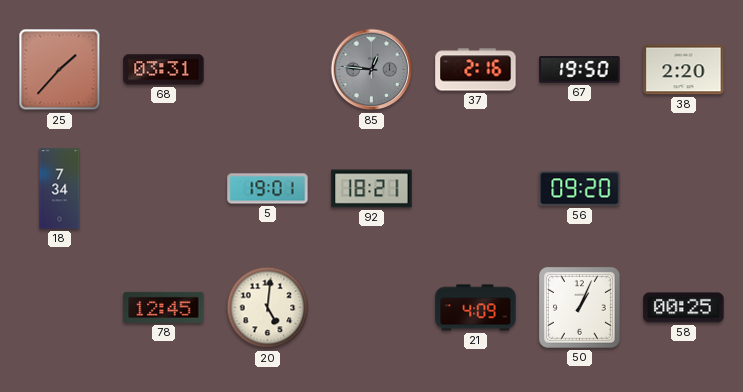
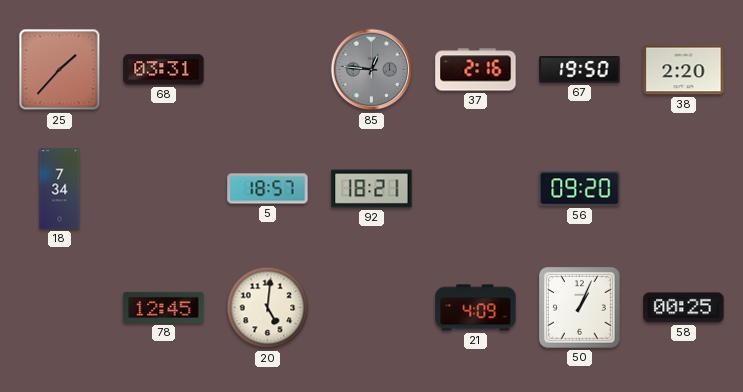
5: 19:01 -> 18:57 (268, 189)
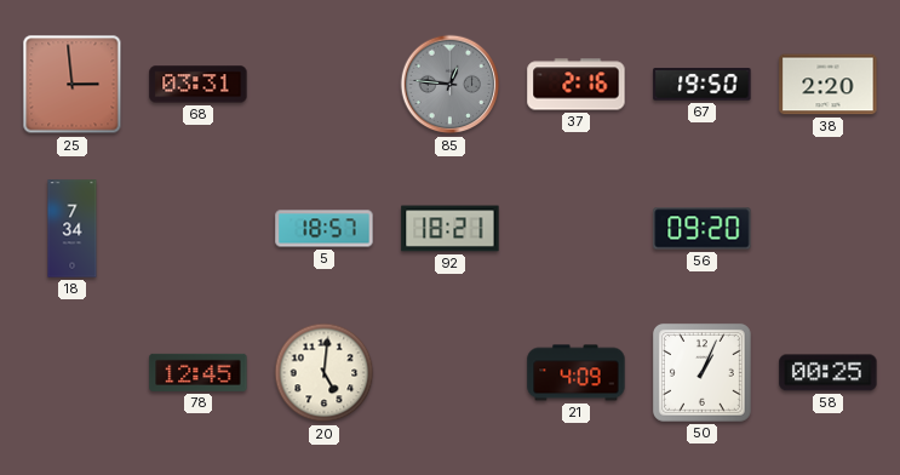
25: 1:37 -> 2:59 (73, 85)
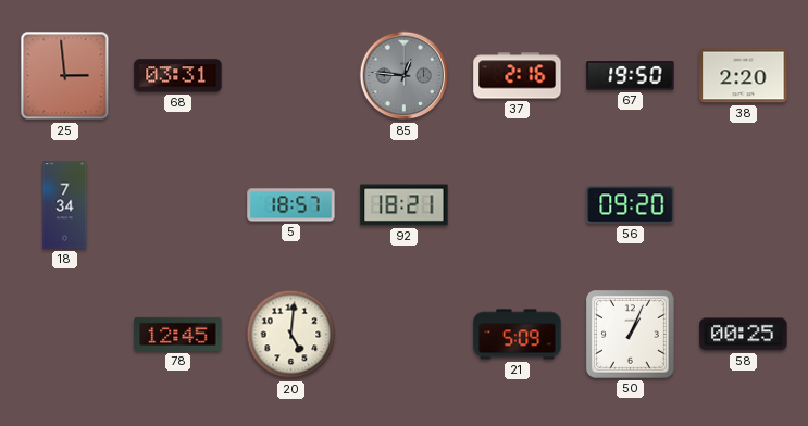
21: 4:09 -> 5:09 (518, 335)
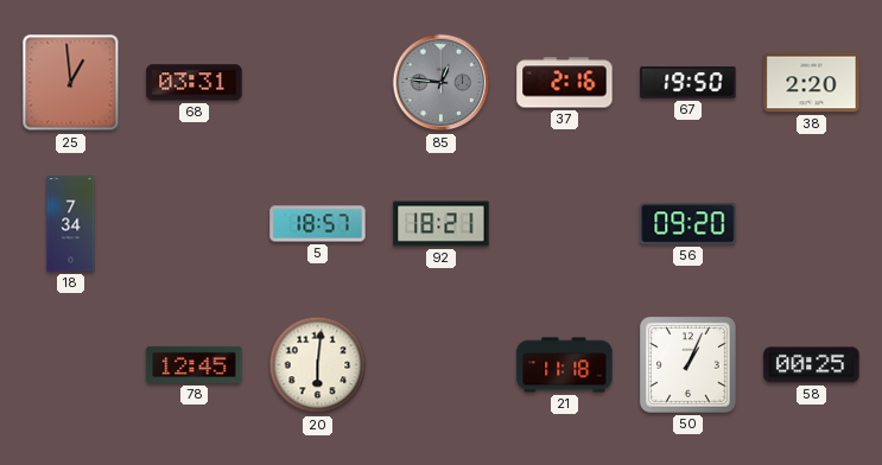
25: 2:59 -> 12:59 (71, 83)
20: 5:01 -> 6:01 (318, 365)
21: 5:09 -> 11:18 (565, 365)
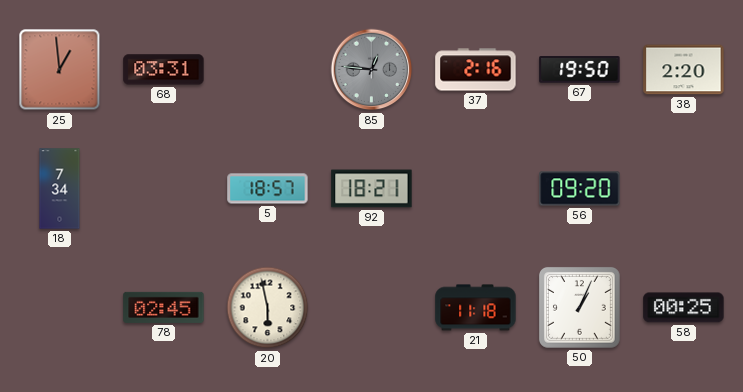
78: 12:45 -> 02:45 (164, 307)
20: 6:01 -> 5:58 (268, 308)
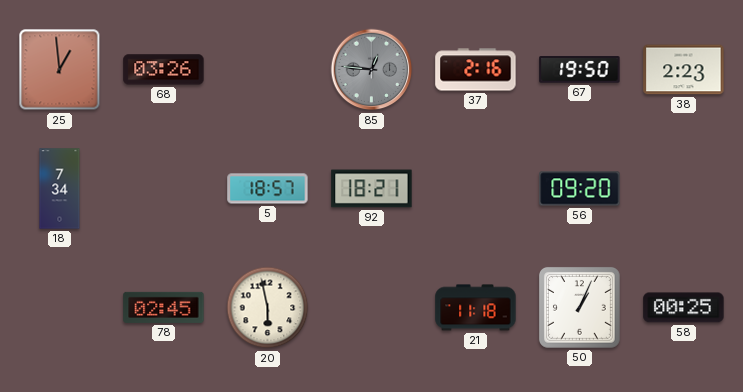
68: 03:31 -> 03:26 (164, 70)
38: 2:20 -> 2:23 (684, 70)
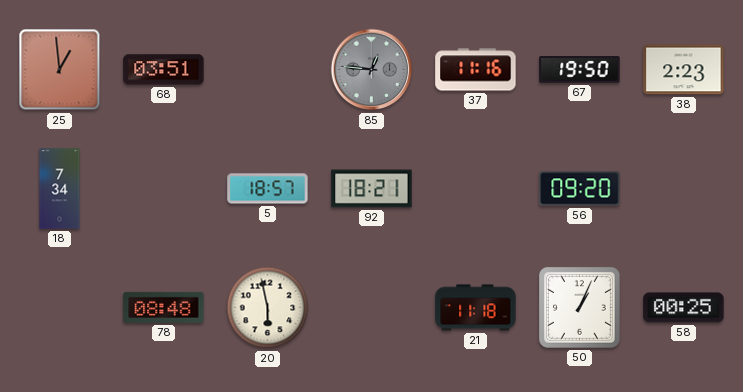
68: 03:26 -> 03:51 (164, 70)
37: 2:16 -> 11:16 (476, 70)
78: 02:45 -> 08:48 (164, 307)
